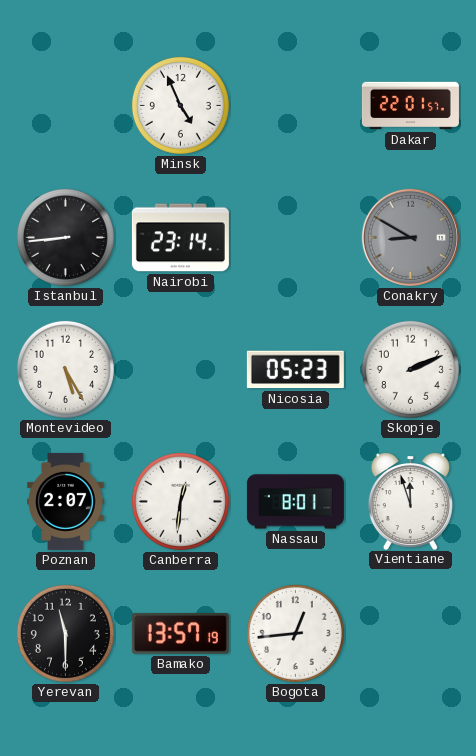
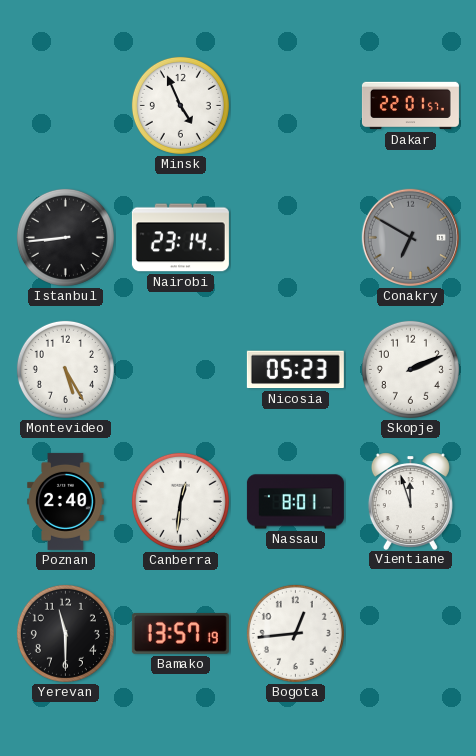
Conakry: 8:50 -> 6:50 (410, 237)
Poznan: 2:07 -> 2:40 (66, 501)
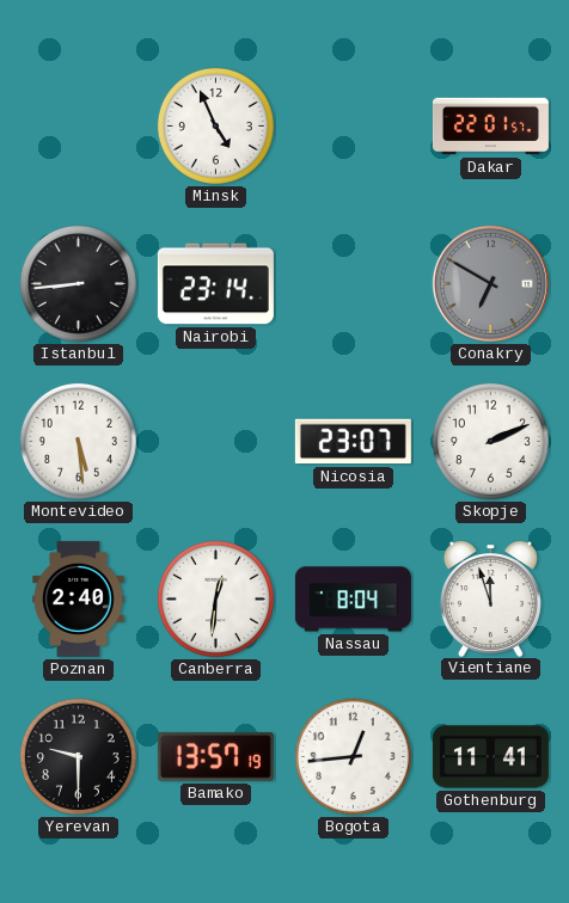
Montevideo: 5:25 -> 5:29 (78, 441)
Nicosia: 05:23 -> 23:07 (353, 442)
Nassau: 8:01 -> 8:04 (353, 600)
Yerevan: 11:30 -> 9:30 (78, 756)
Gothenburg: none -> 11:41 (490, 757)
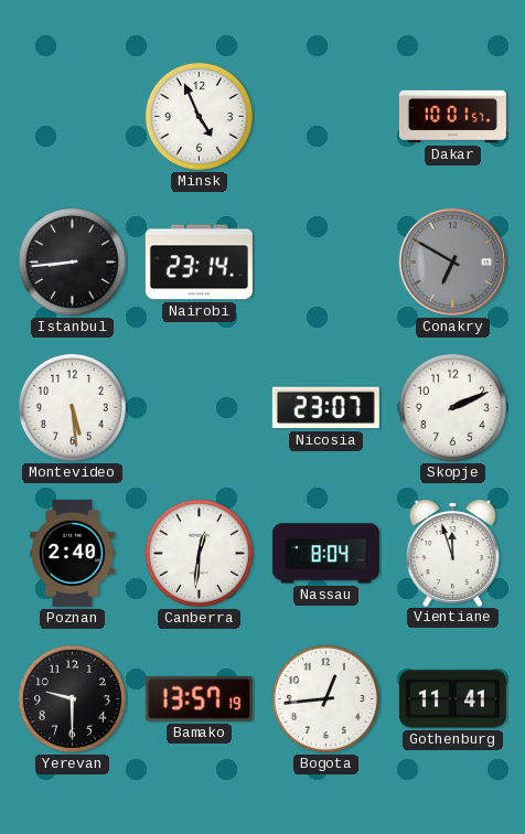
Dakar: 22:01 -> 10:01 (452, 117)
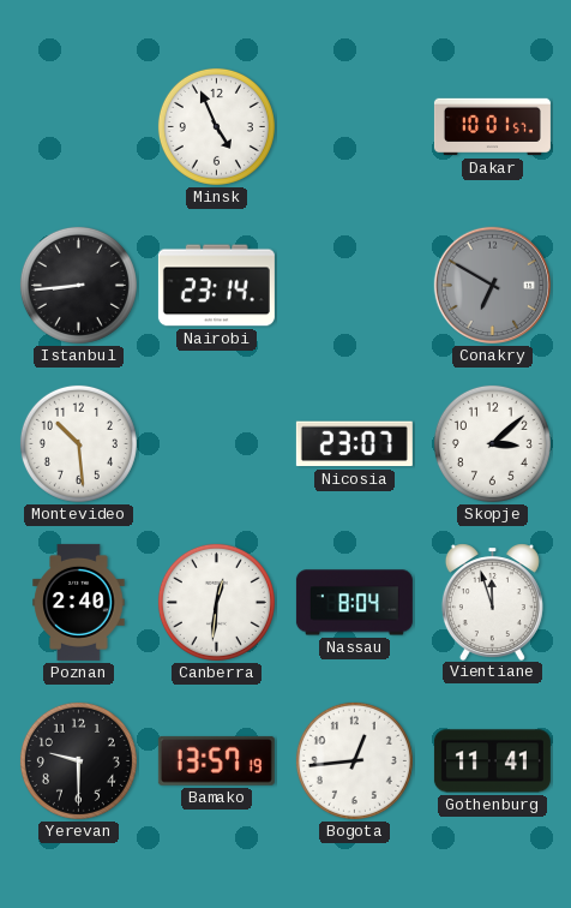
Montevideo: 5:29 -> 10:29 (78, 443)
Skopje: 2:11 -> 3:08 (492, 443)
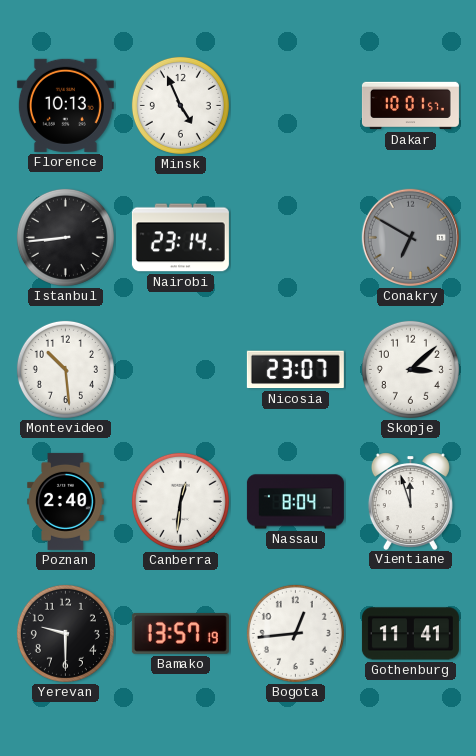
Florence: none -> 10:13 (65, 105)
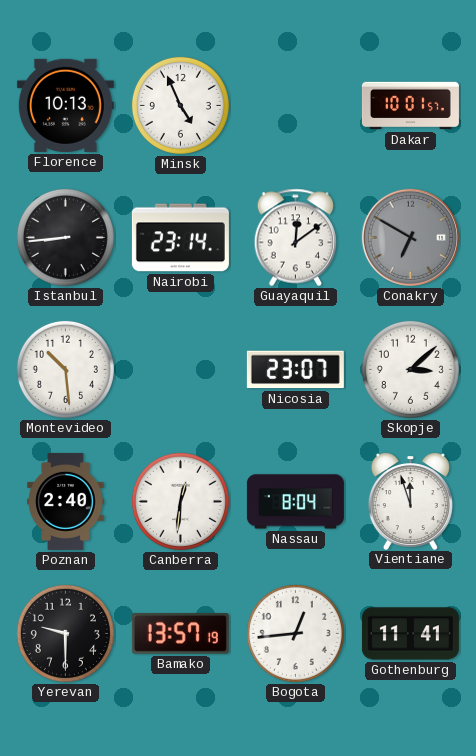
Guayaquil: none -> 12:09 (296, 238)
